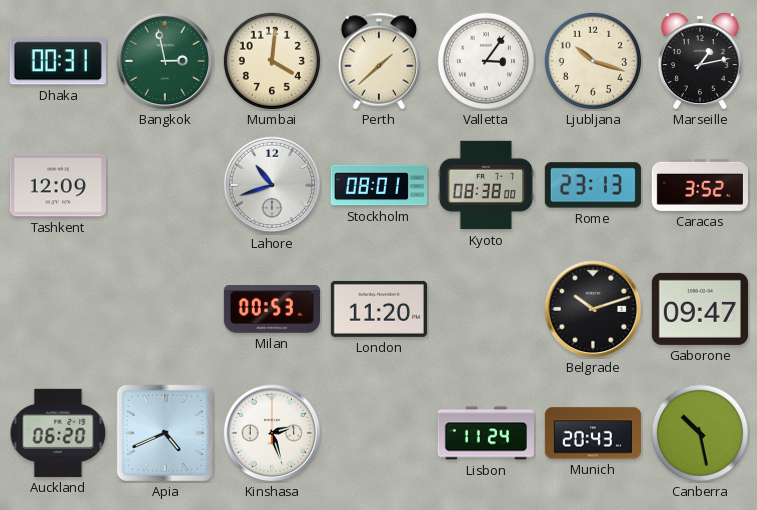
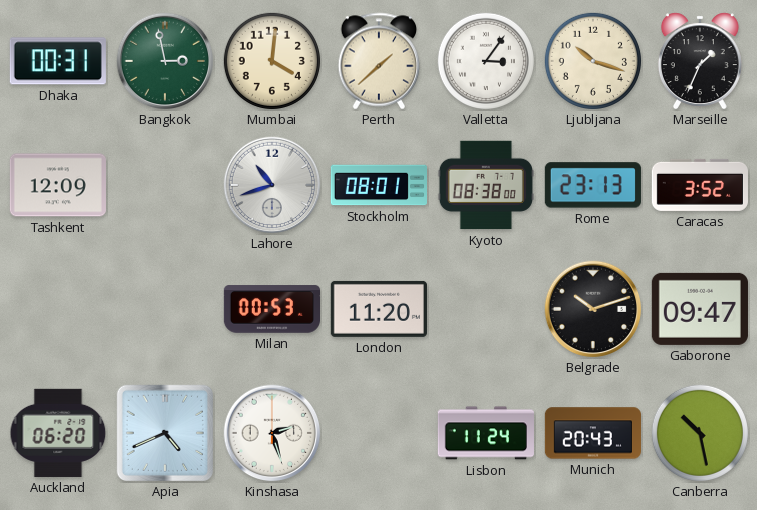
Marseille: 1:13 -> 1:34 (700, 61)
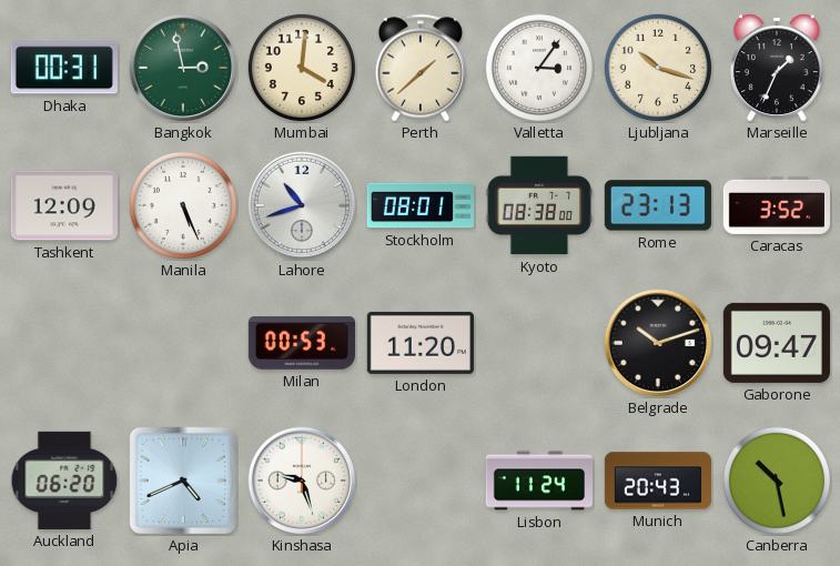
Manila: none -> 5:26 (183, 205)
Kinshasa: 2:27 -> 9:27 (302, 481)
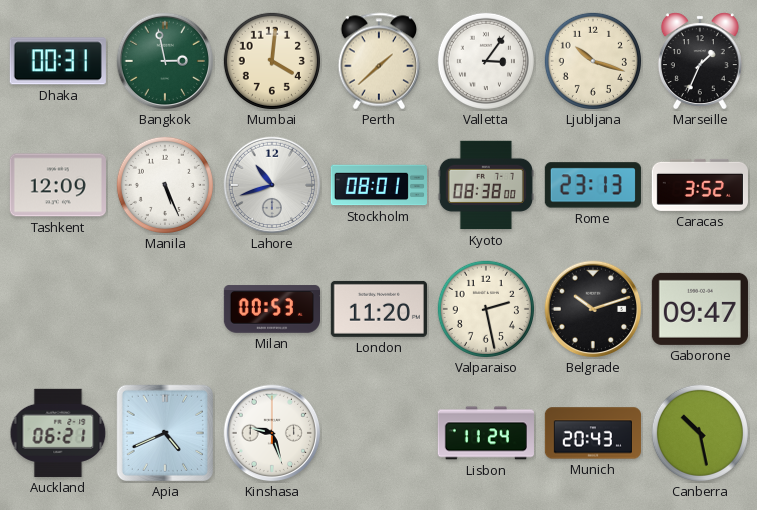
Valparaiso: none -> 2:28 (486, 309)
Auckland: 06:20 -> 06:21 (58, 433)
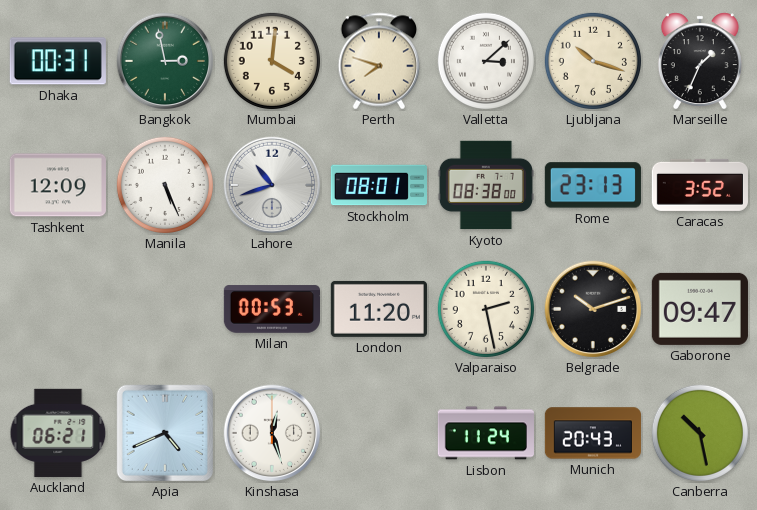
Perth: 1:38 -> 7:48 (379, 61)
Valletta: 3:06 -> 3:08 (486, 61)
Kinshasa: 9:27 -> 12:27 (272, 433)
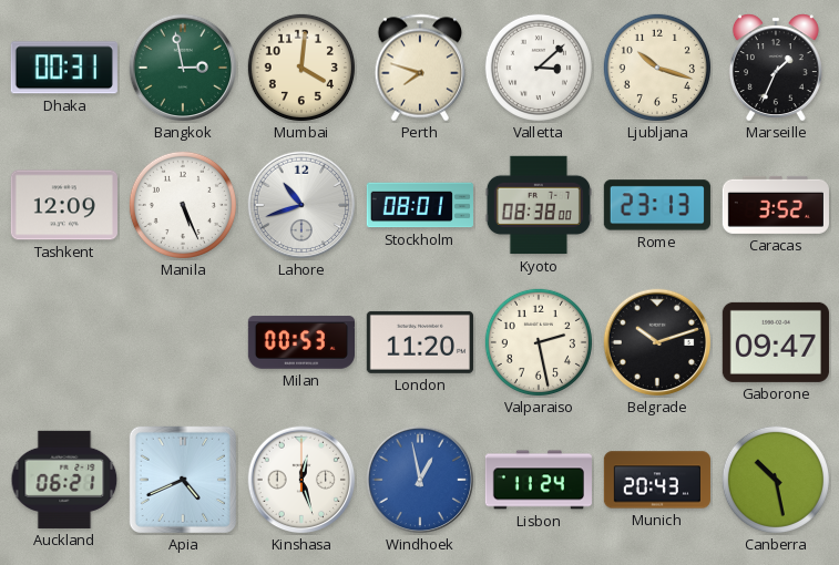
Windhoek: none -> 12:58 (420, 480)
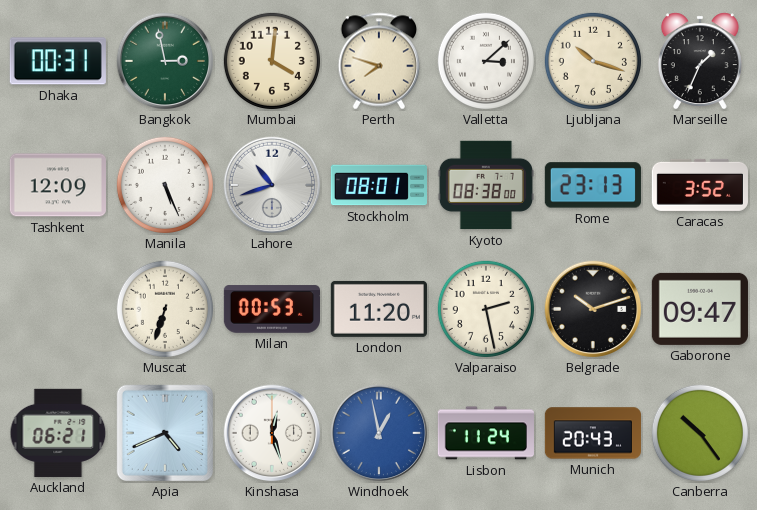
Muscat: none -> 6:33 (165, 309)
Canberra: 10:28 -> 10:24 (700, 433)
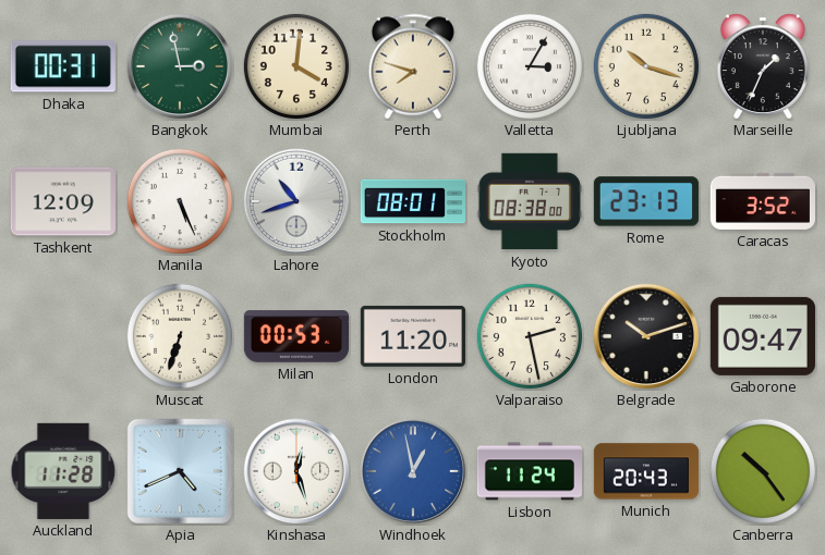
Valletta: 3:08 -> 3:05 (530, 66)
Auckland: 06:21 -> 11:28 (63, 471)
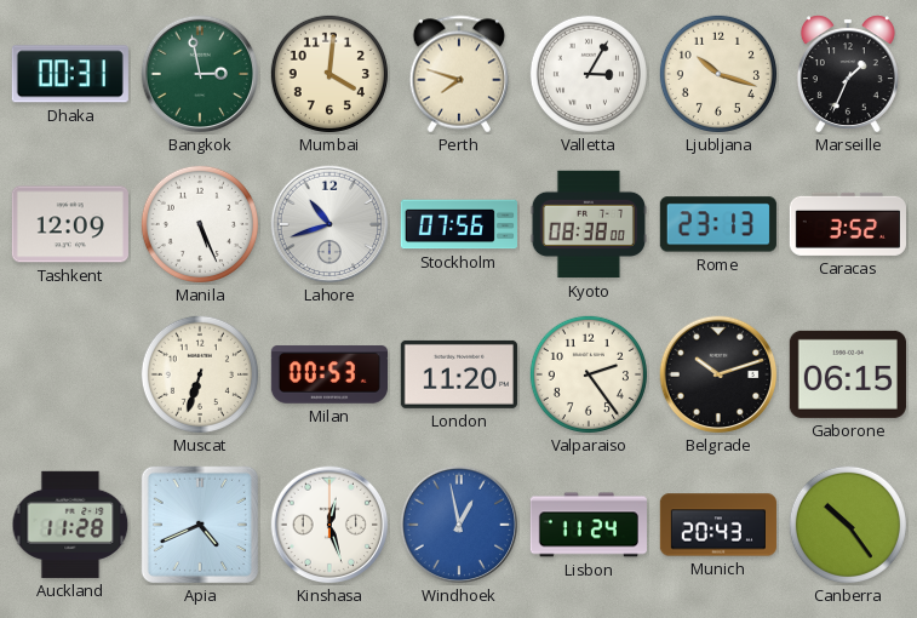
Stockholm: 08:01 -> 07:56 (458, 224)
Valparaiso: 2:28 -> 2:24 (589, 374)
Gaborone: 09:47 -> 06:15 (848, 374)
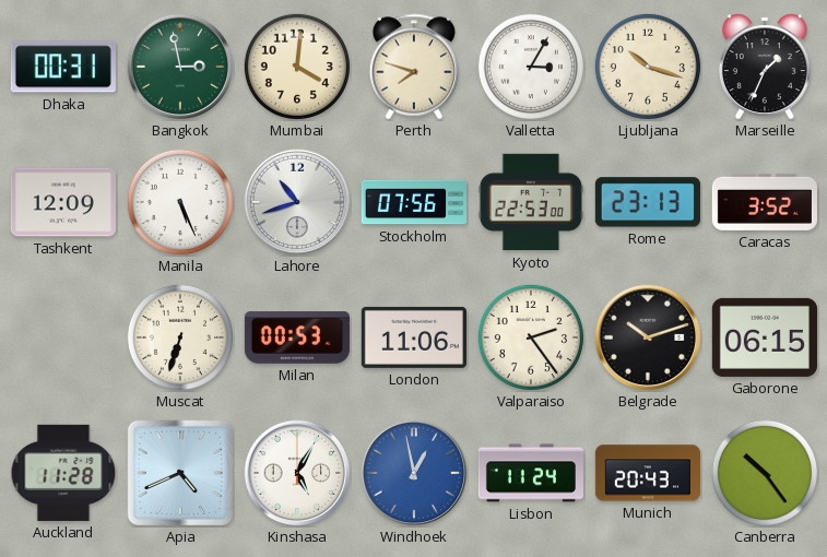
Kyoto: 08:38 -> 22:53 (531, 202)
London: 11:20 -> 11:06 (414, 337)
Kinshasa: 12:27 -> 5:05 (297, 473)
